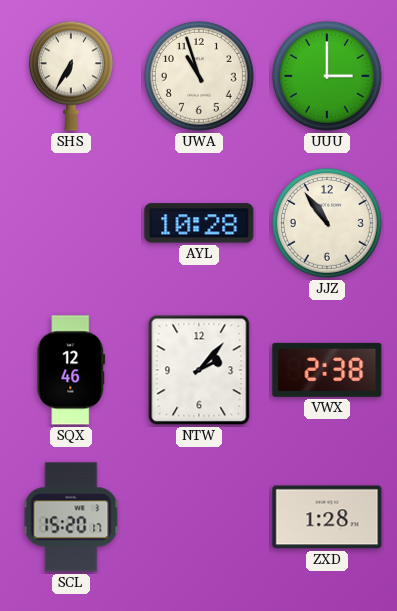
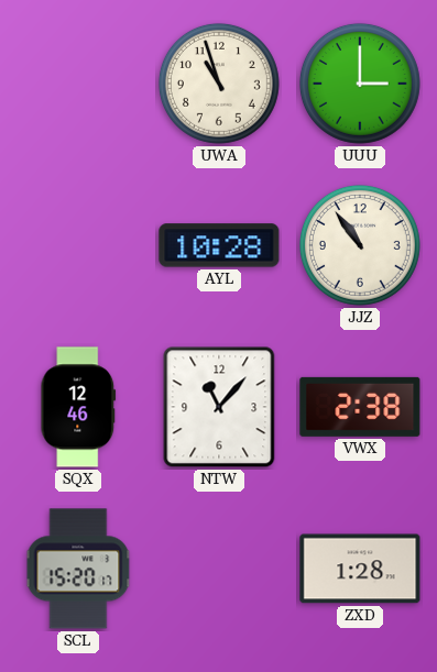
SHS: 6:35 -> none (71, 76)
NTW: 2:07 -> 11:07 (219, 407)
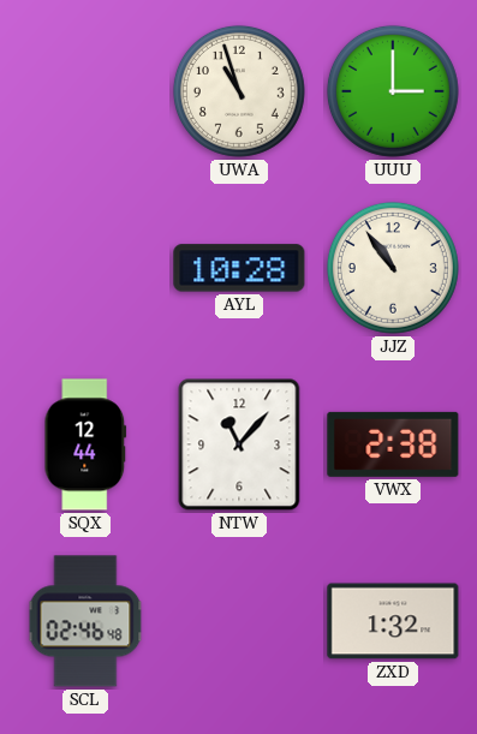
SQX: 12:46 -> 12:44 (85, 444)
SCL: 15:20 -> 02:46 (85, 621)
ZXD: 1:28 -> 1:32 (393, 621)
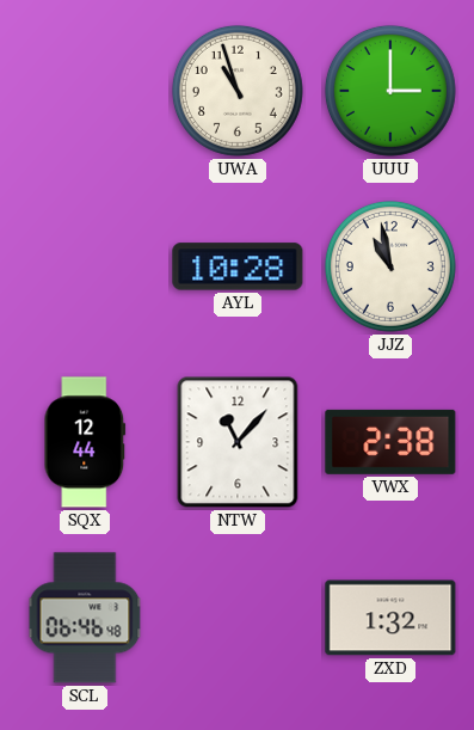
JJZ: 10:54 -> 10:58 (390, 266)
SCL: 02:46 -> 06:46 (85, 618)
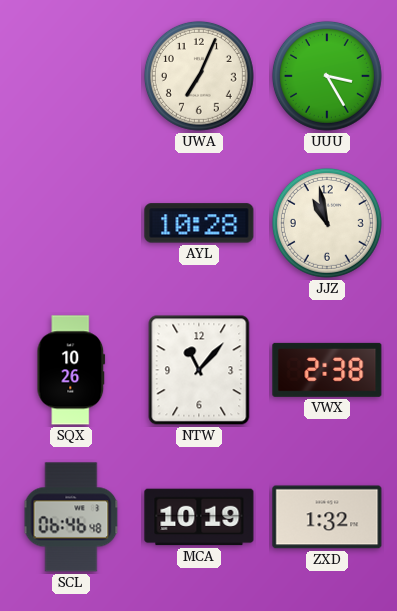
UWA: 10:57 -> 7:04 (199, 76)
UUU: 3:00 -> 3:25 (327, 76)
SQX: 12:44 -> 10:26 (71, 370)
MCA: none -> 10:19 (199, 517)
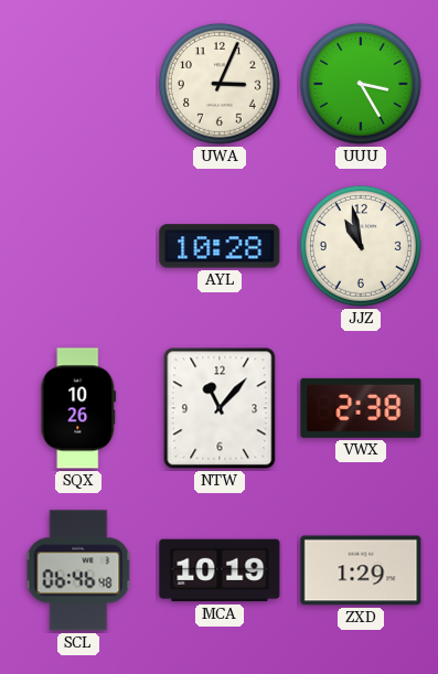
UWA: 7:04 -> 3:04 (220, 84)
ZXD: 1:32 -> 1:29 (361, 570)
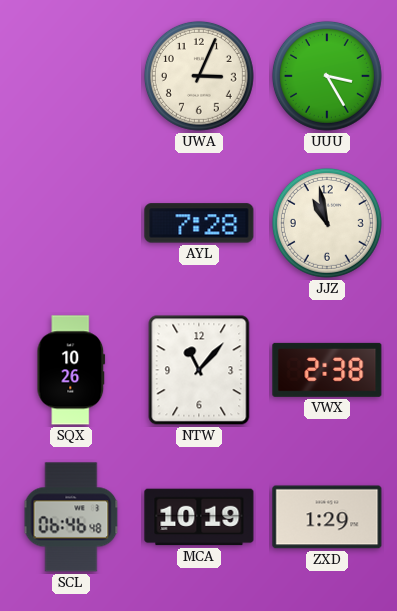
AYL: 10:28 -> 7:28 (199, 223)
